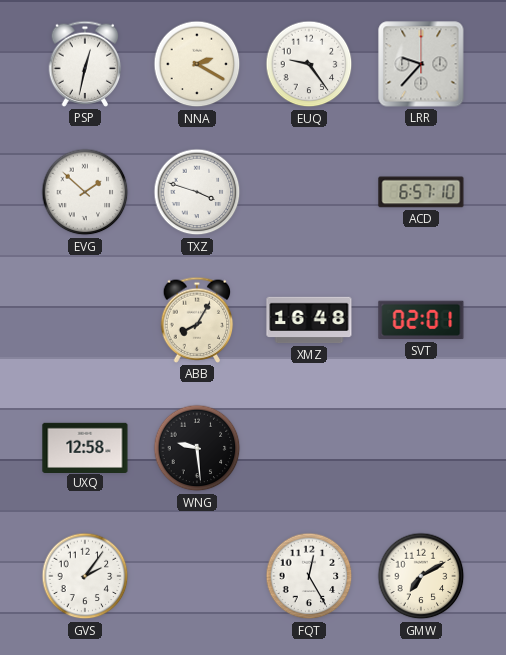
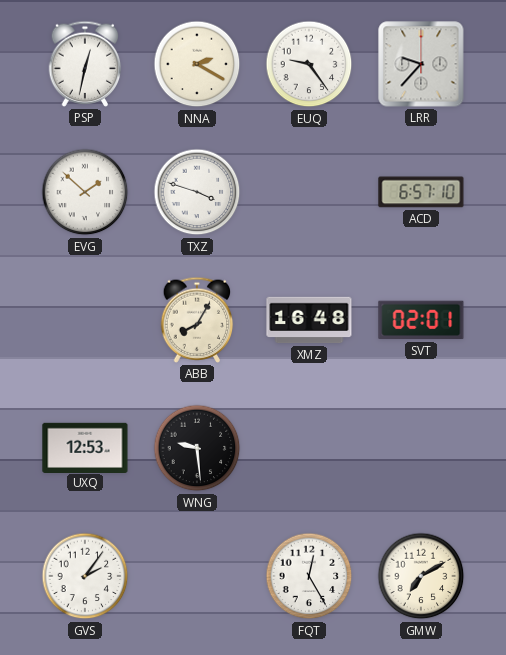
UXQ: 12:58 -> 12:53 (85, 447)
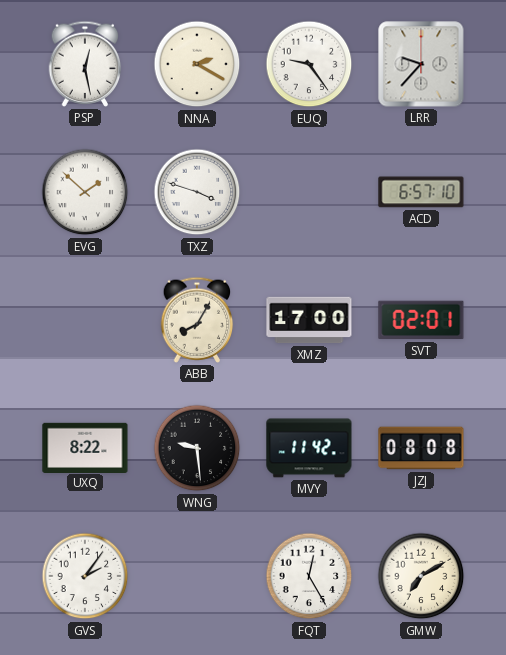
PSP: 12:32 -> 12:28 (85, 64)
XMZ: 16:48 -> 17:00 (309, 320)
UXQ: 12:53 -> 8:22 (85, 447)
MVY: none -> 11:42 (309, 448)
JZJ: none -> 08:08 (421, 448)
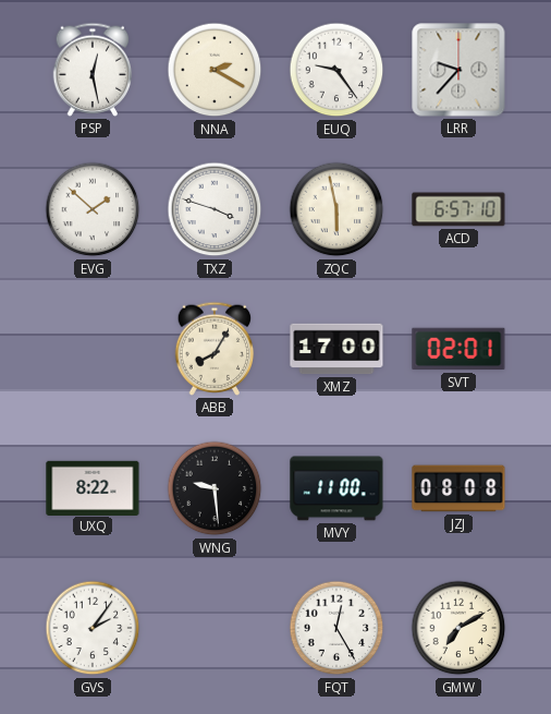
ZQC: none -> 5:58 (336, 209)
MVY: 11:42 -> 11:00 (336, 488)
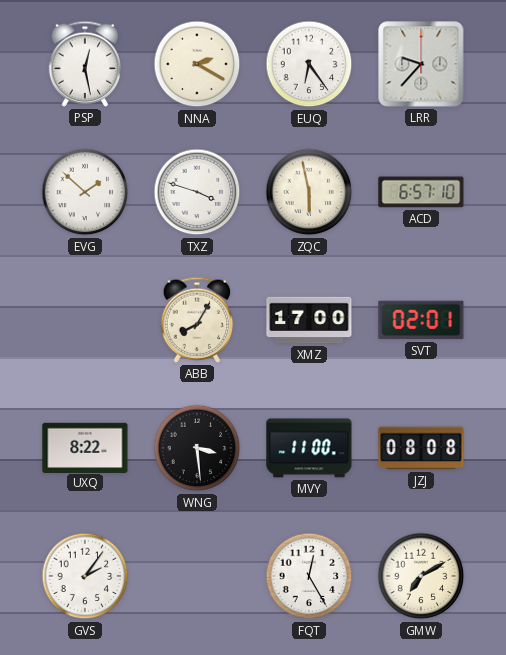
EUQ: 9:24 -> 6:24 (309, 64)
WNG: 9:29 -> 3:29 (197, 448)
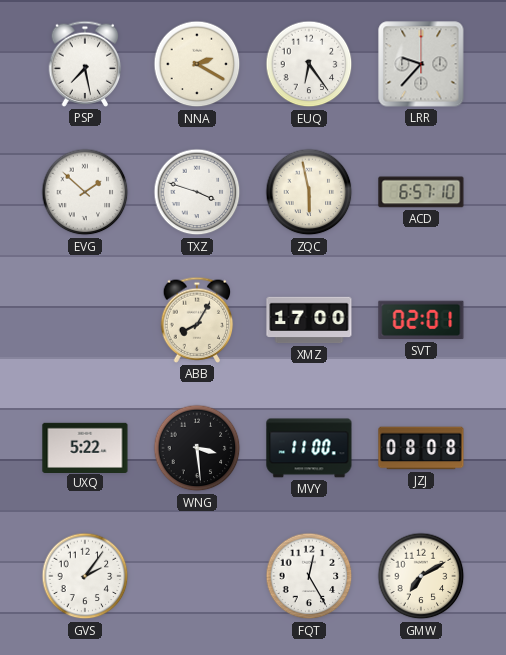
PSP: 12:28 -> 7:28 (85, 64)
UXQ: 8:22 -> 5:22 (85, 447)
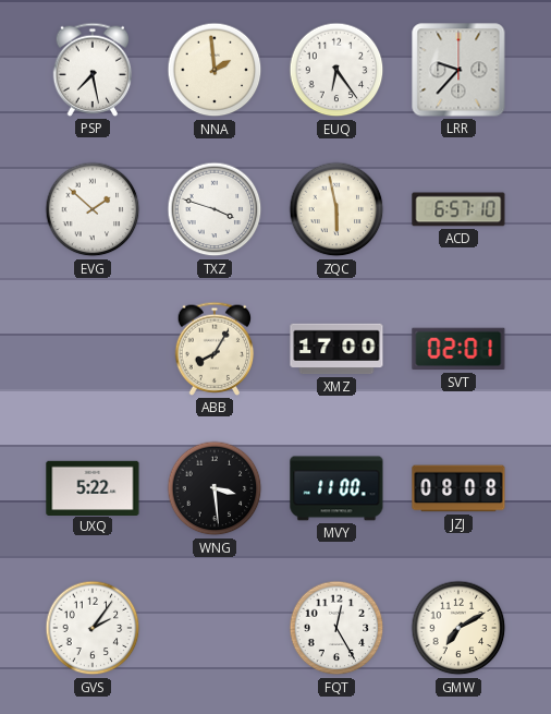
NNA: 2:20 -> 1:59 (215, 70)
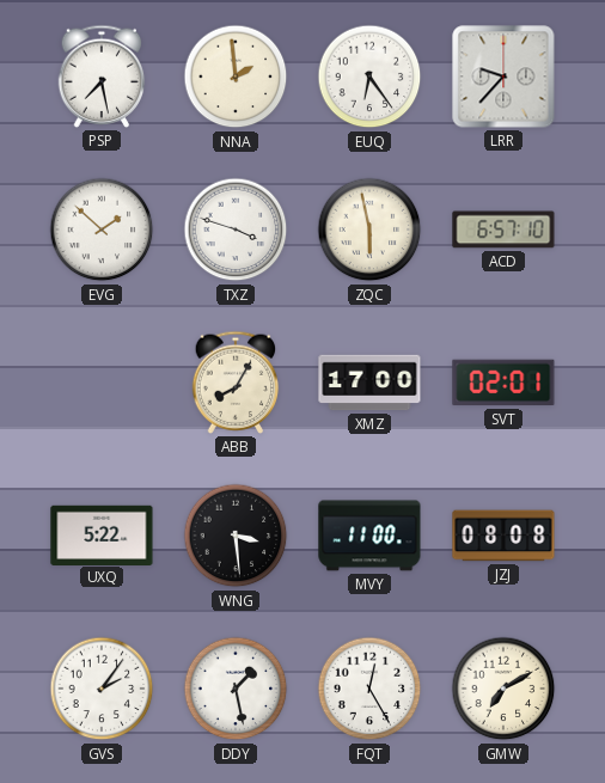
DDY: none -> 1:28 (236, 689)
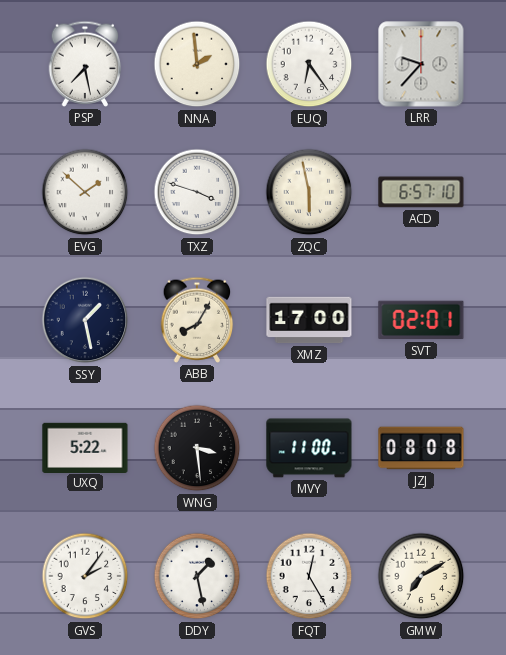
SSY: none -> 1:28 (85, 320)
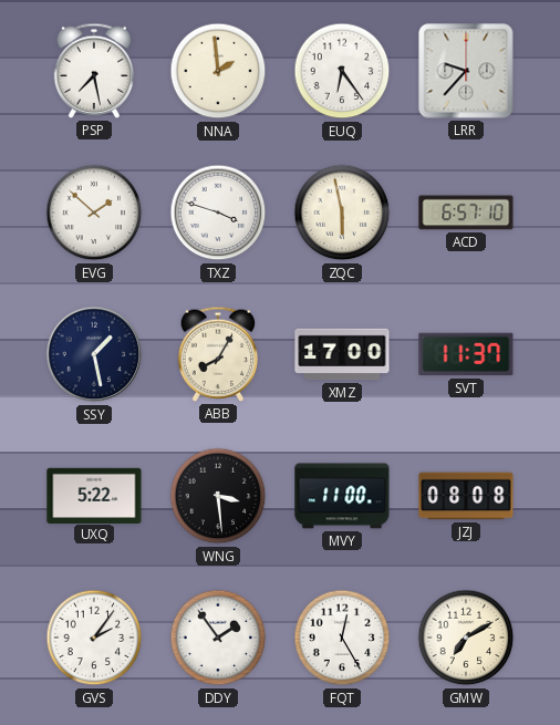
SVT: 02:01 -> 11:37 (466, 354)
DDY: 1:28 -> 1:54 (218, 638)
